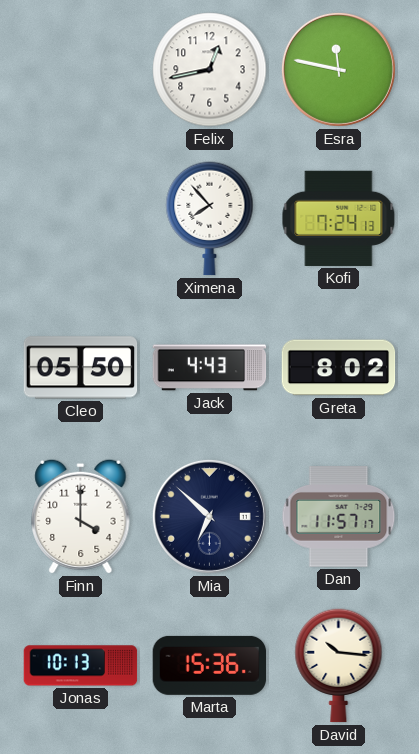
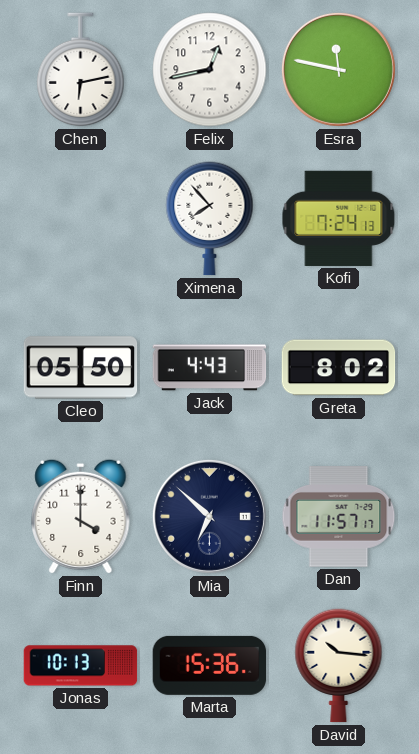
Chen: none -> 6:13 (81, 70)
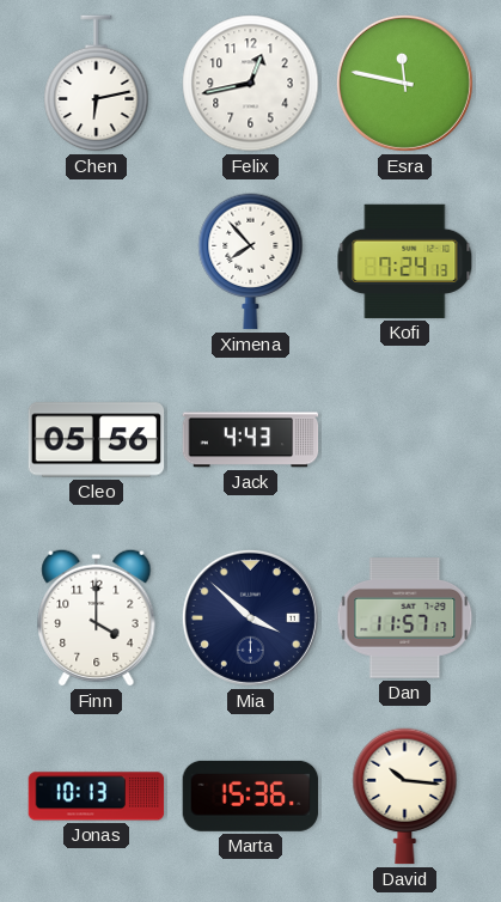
Cleo: 05:50 -> 05:56 (97, 440)
Greta: 8:02 -> none (339, 368)
Mia: 6:52 -> 3:52 (250, 617)
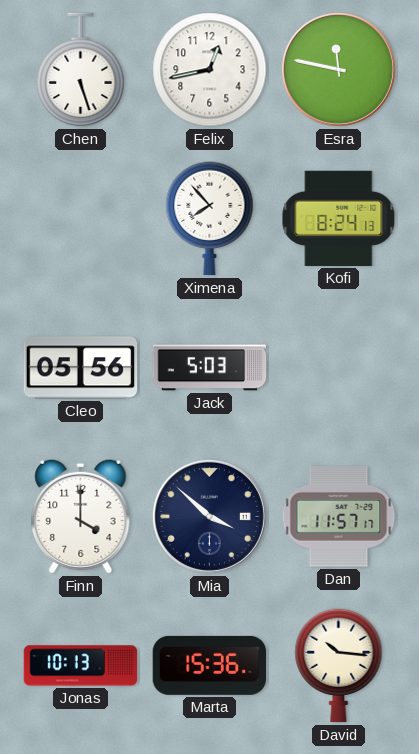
Chen: 6:13 -> 5:27 (81, 70)
Kofi: 7:24 -> 8:24 (339, 218)
Jack: 4:43 -> 5:03 (210, 368)
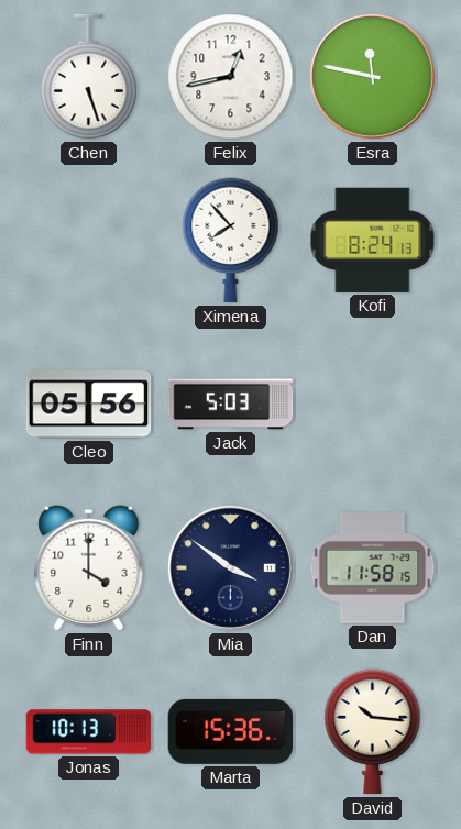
Mia: 3:52 -> 3:51 (230, 567)
Dan: 11:57 -> 11:58 (373, 568)
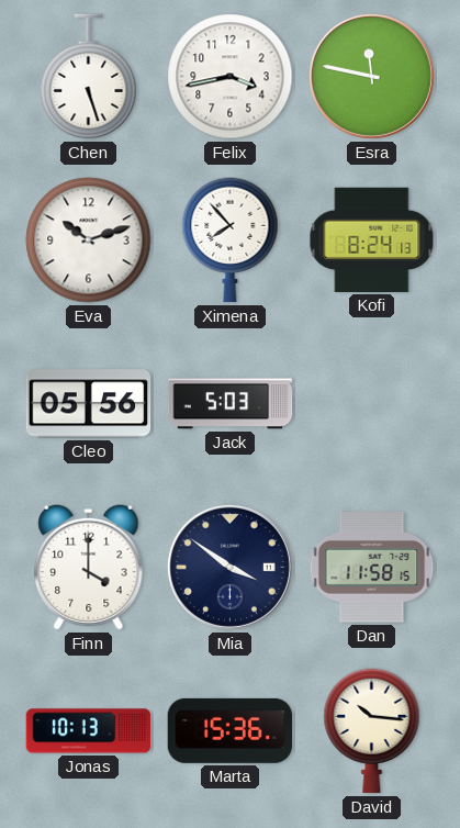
Felix: 12:43 -> 3:43 (231, 77)
Eva: none -> 10:12 (89, 240)
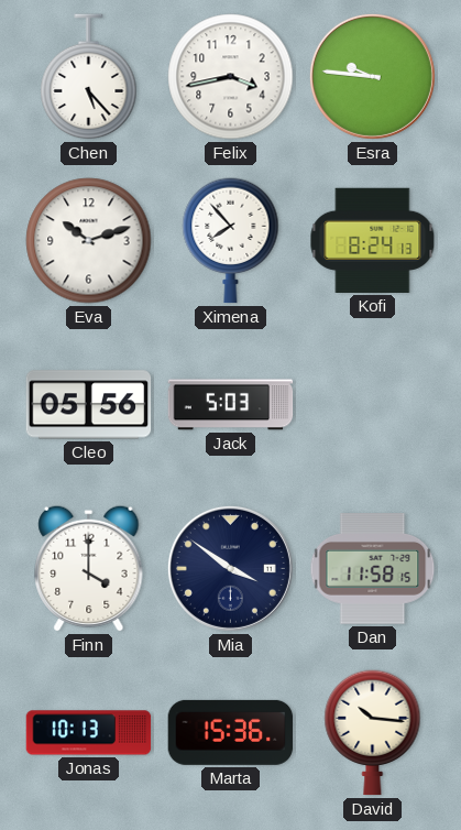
Chen: 5:27 -> 5:23 (89, 77)
Esra: 11:47 -> 9:46 (372, 76)
